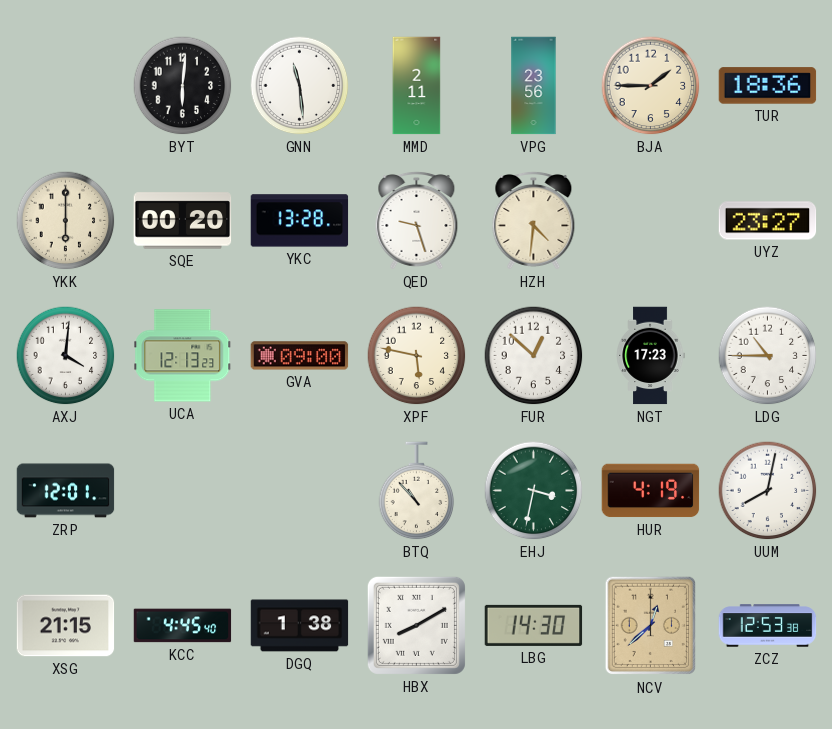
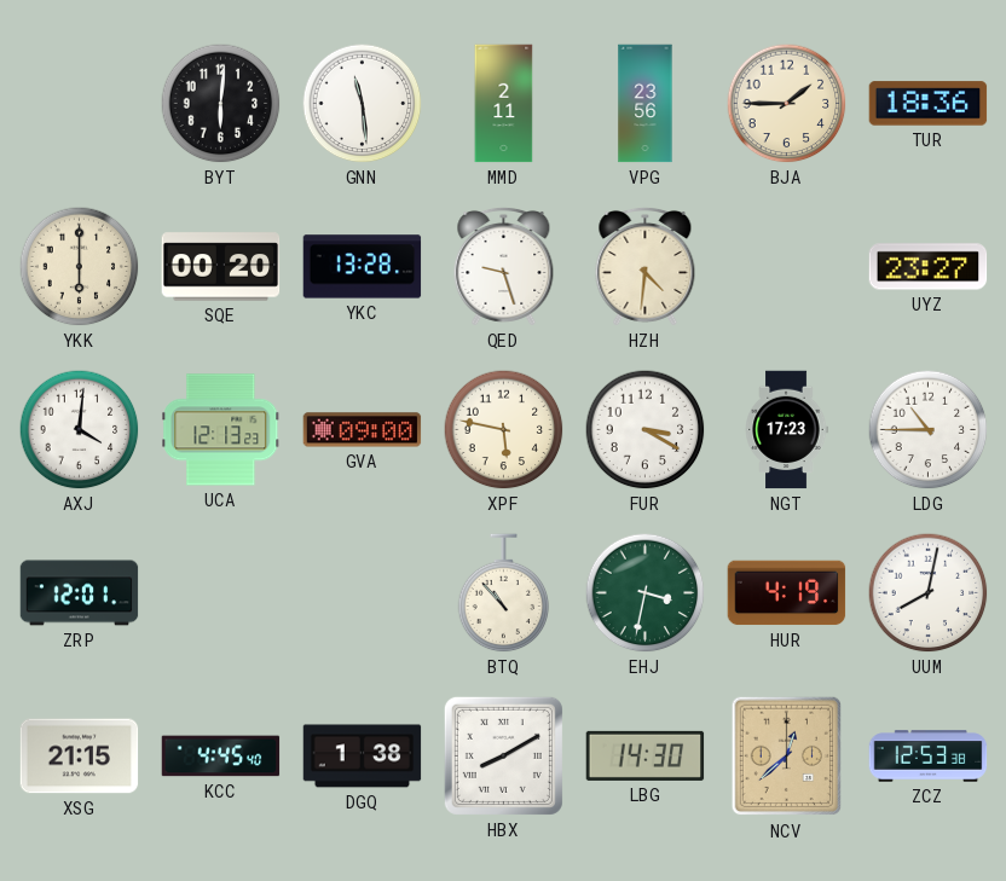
FUR: 12:52 -> 3:20 (646, 430)
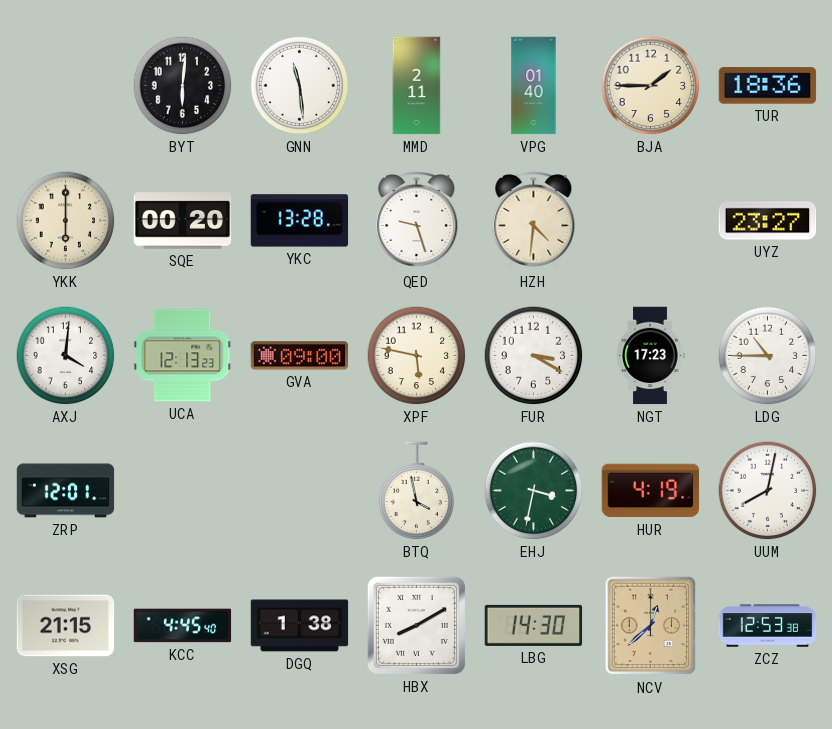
VPG: 23:56 -> 01:40 (534, 86)
BTQ: 10:53 -> 3:58 (417, 491)
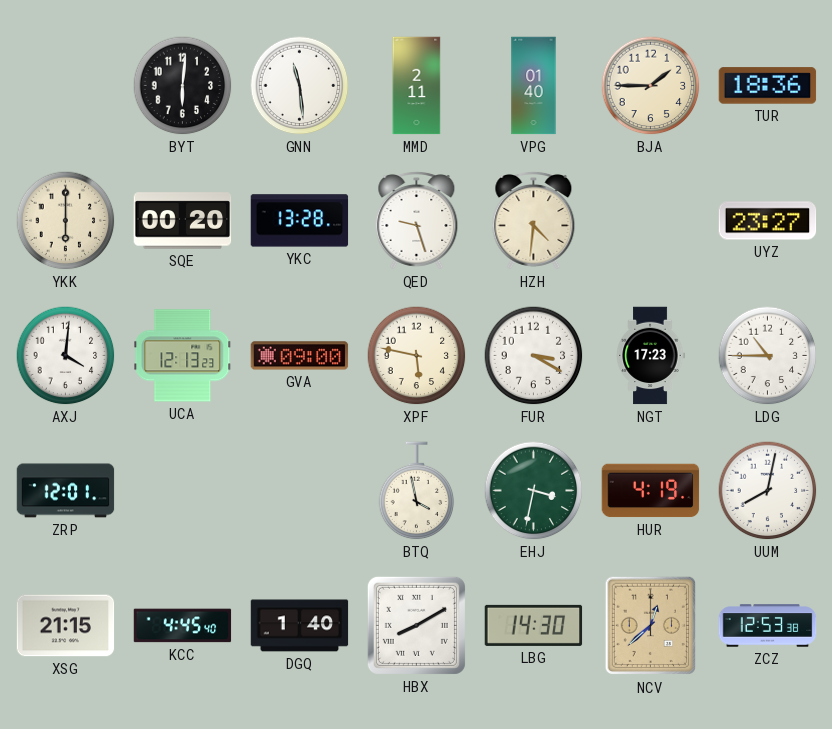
DGQ: 1:38 -> 1:40 (300, 626)
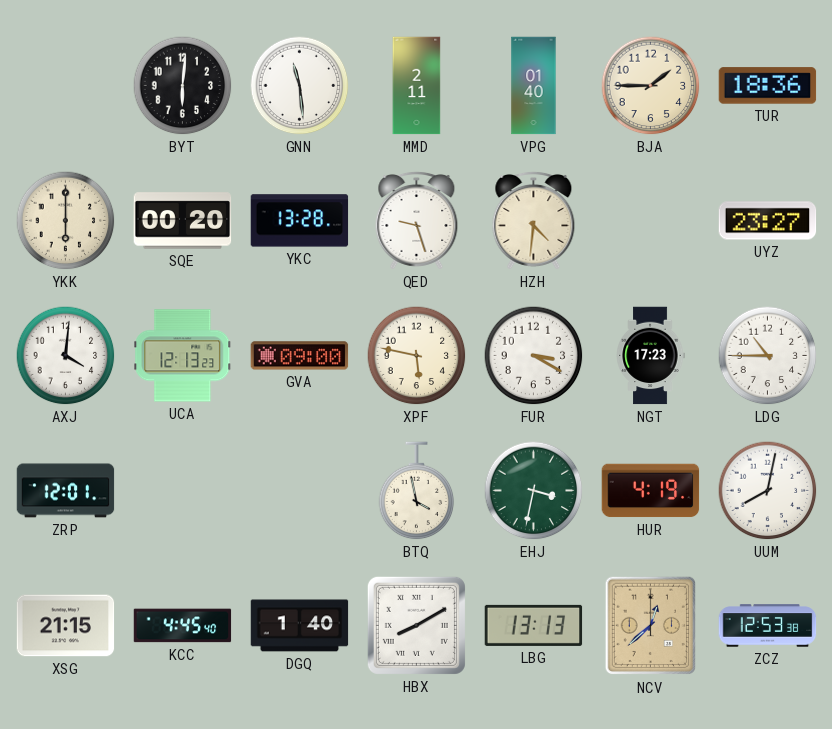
LBG: 14:30 -> 13:13 (534, 625)
